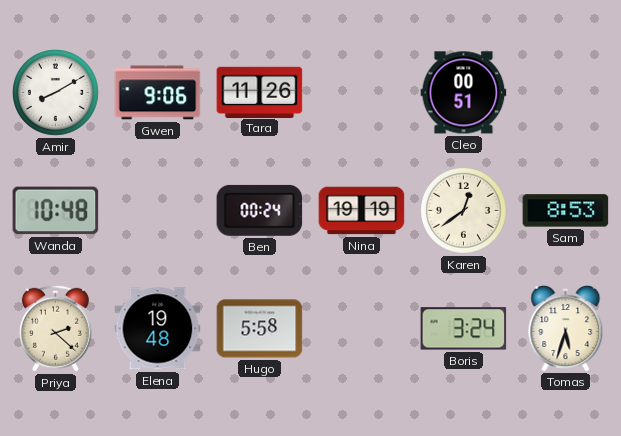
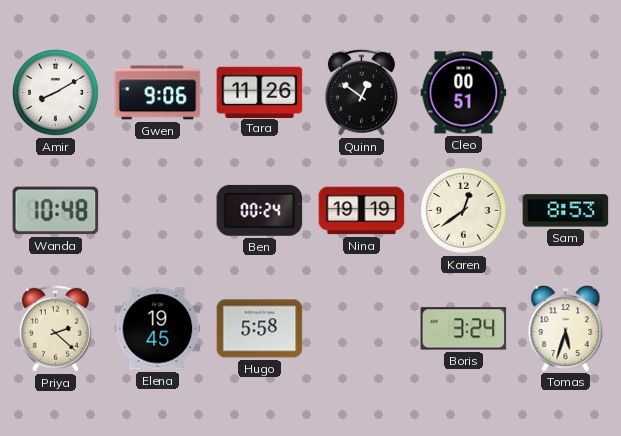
Quinn: none -> 12:51 (361, 92)
Elena: 19:48 -> 19:45 (158, 329)
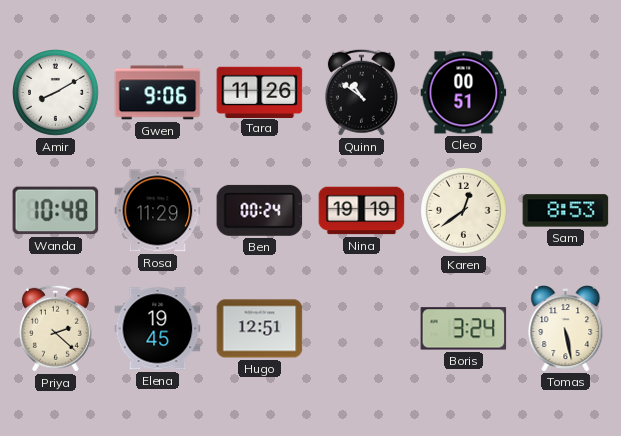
Quinn: 12:51 -> 10:51 (361, 92)
Rosa: none -> 11:29 (158, 211)
Hugo: 5:58 -> 12:51 (260, 329)
Tomas: 5:33 -> 5:28 (566, 329)
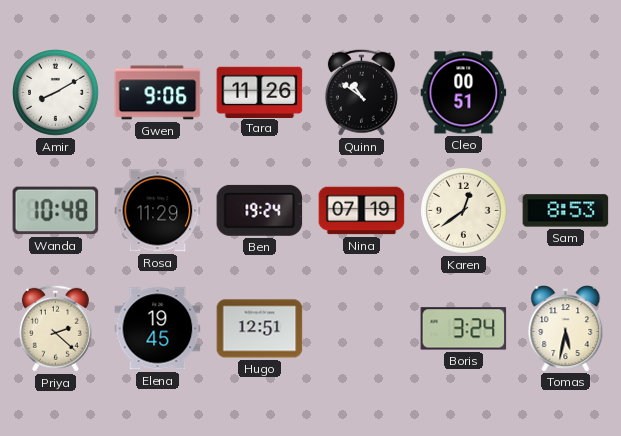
Ben: 00:24 -> 19:24 (260, 210)
Nina: 19:19 -> 07:19 (362, 211)
Tomas: 5:28 -> 5:32 (566, 329)
